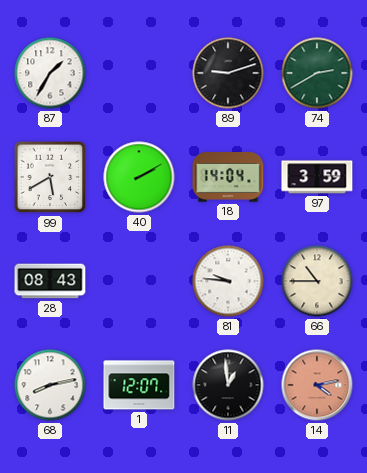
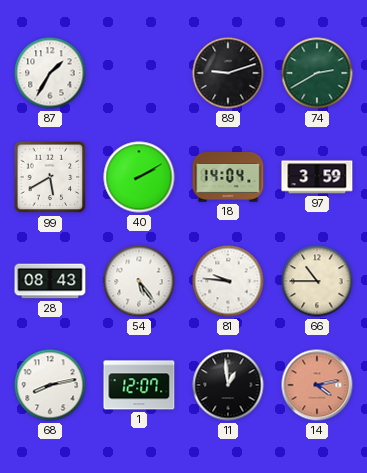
54: none -> 5:24 (139, 281)
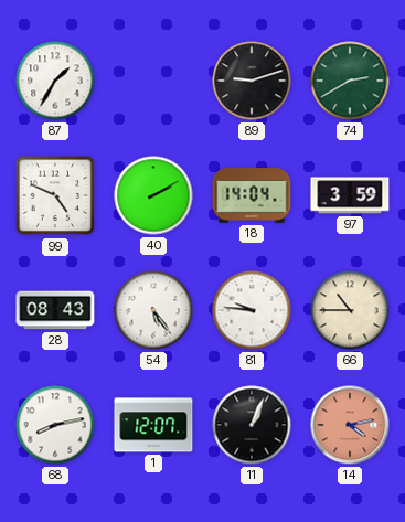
99: 5:40 -> 4:49 (55, 195)
11: 12:59 -> 1:04 (252, 425)
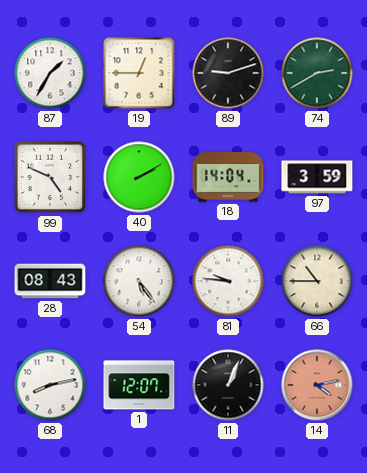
19: none -> 12:45 (139, 73)
